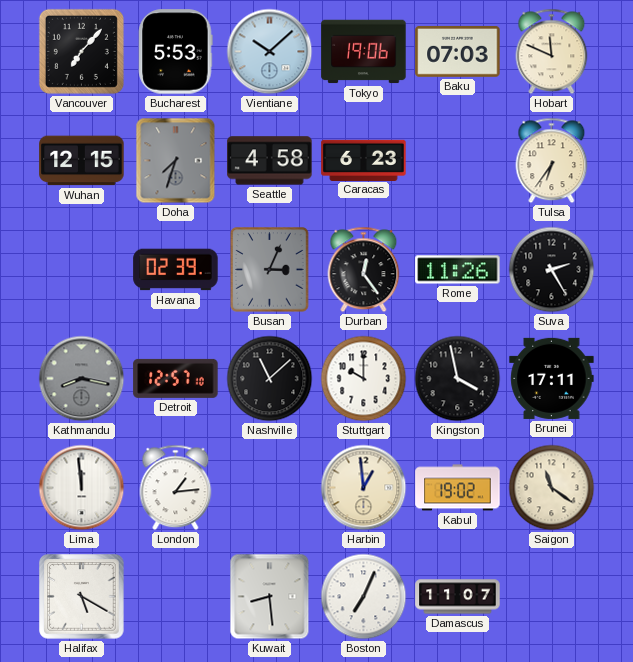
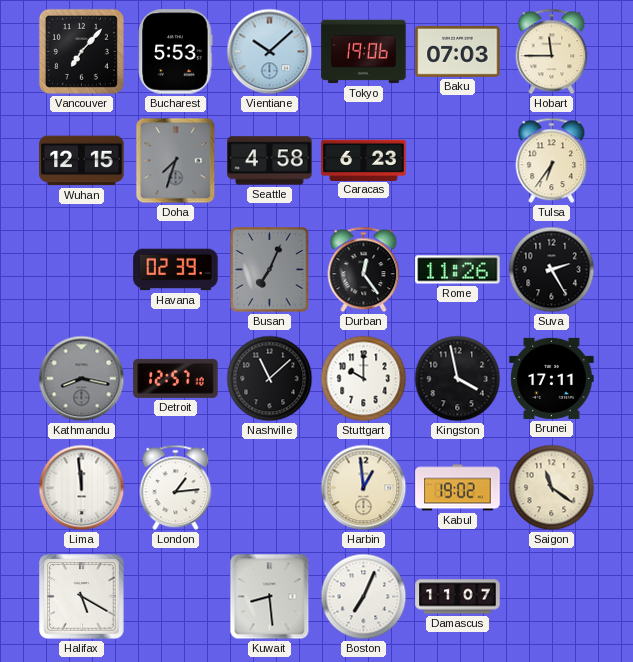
Hobart: 11:49 -> 11:45 (552, 52)
Busan: 3:04 -> 7:04 (270, 270)
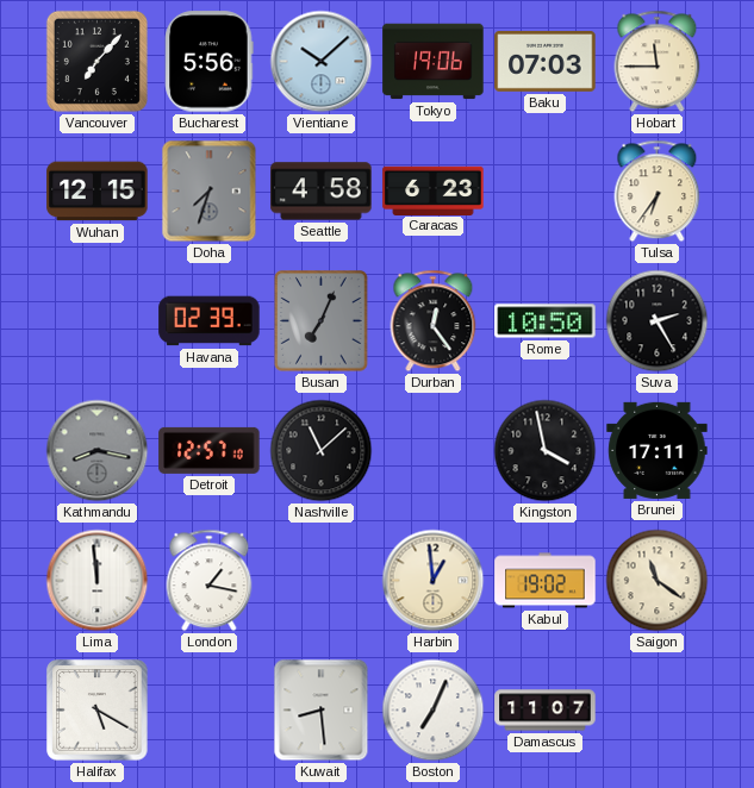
Bucharest: 5:53 -> 5:56 (210, 62)
Rome: 11:26 -> 10:50 (546, 321)
Stuttgart: 10:00 -> none (364, 379)
London: 1:14 -> 1:17 (210, 581)
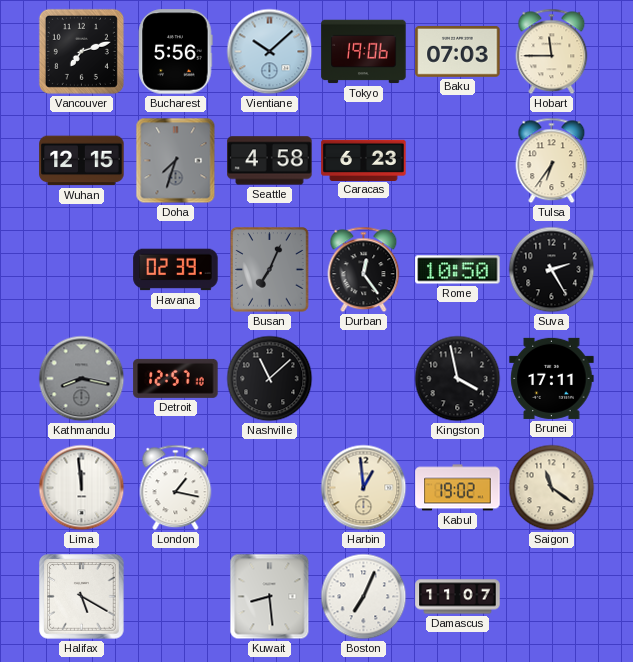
Vancouver: 7:07 -> 7:12 (81, 51)
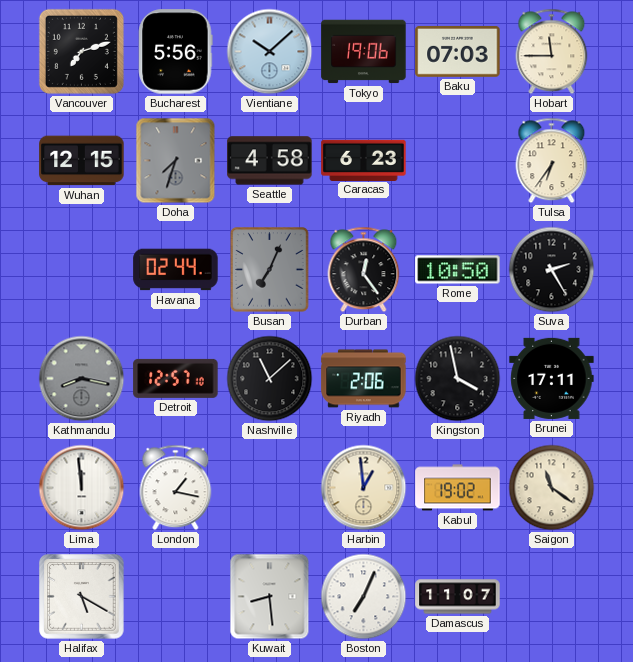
Havana: 02:39 -> 02:44 (176, 270)
Riyadh: none -> 2:06 (364, 379)
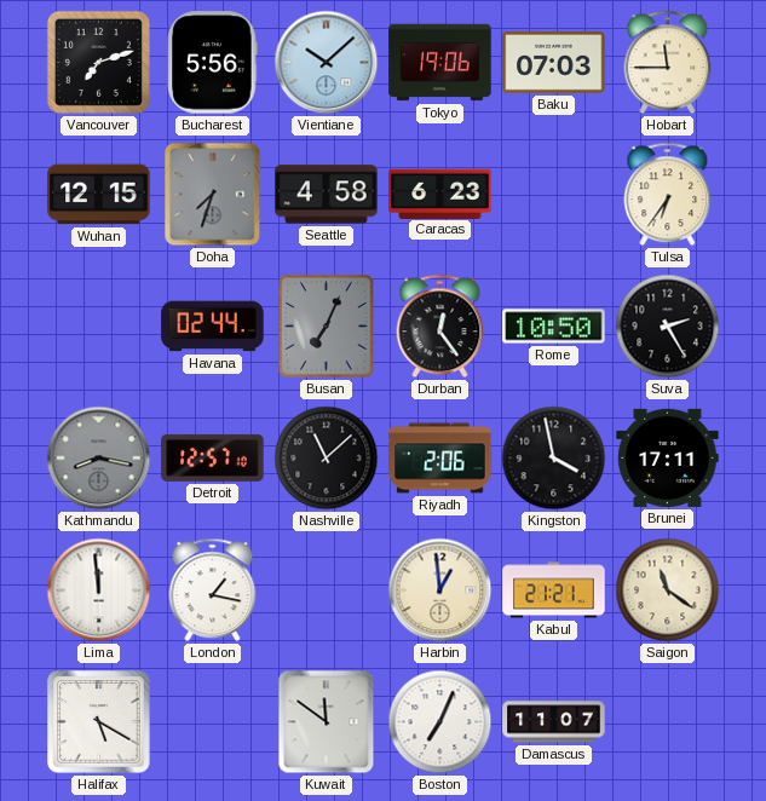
Kabul: 19:02 -> 21:21 (554, 590)
Kuwait: 8:29 -> 11:51 (327, 722)
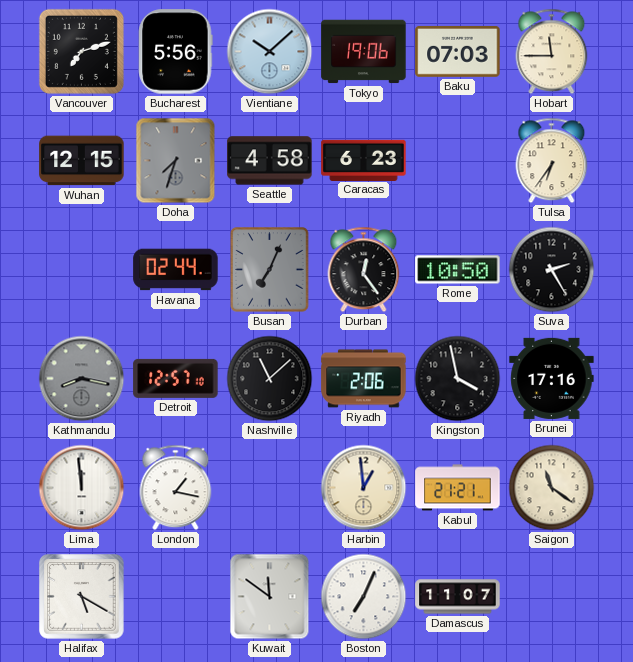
Brunei: 17:11 -> 17:16 (552, 378)
